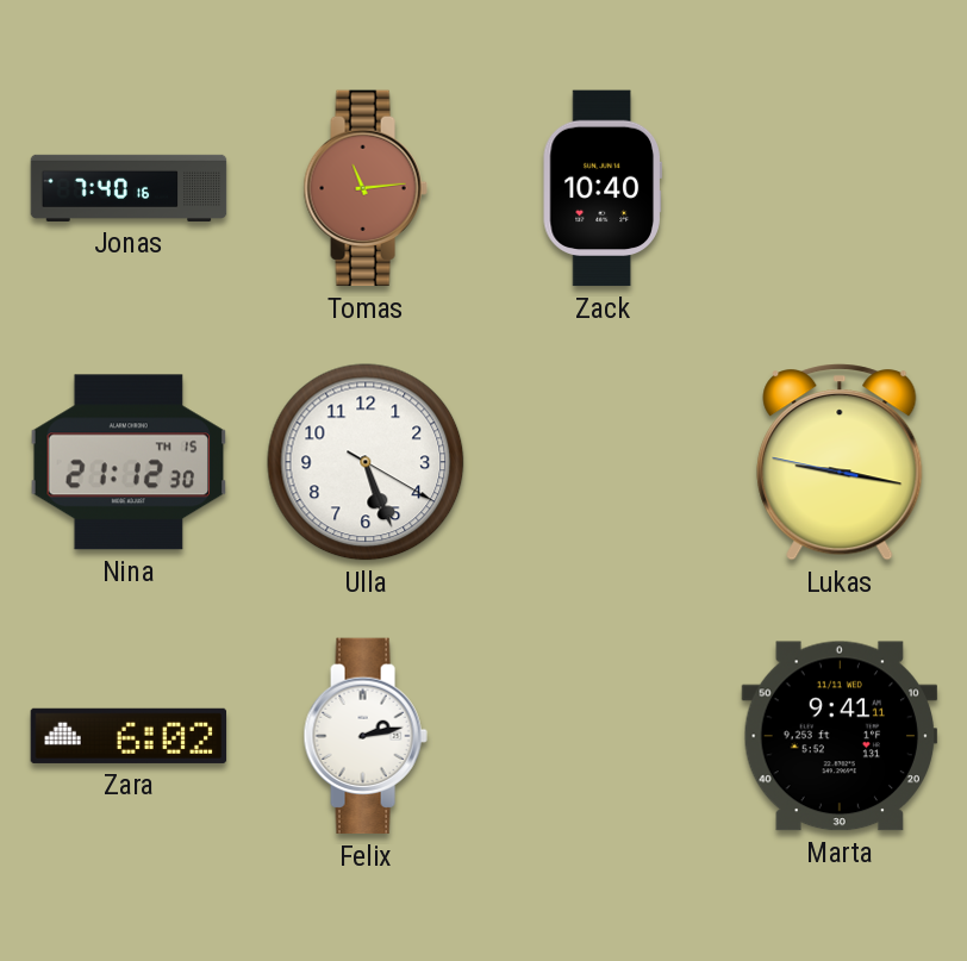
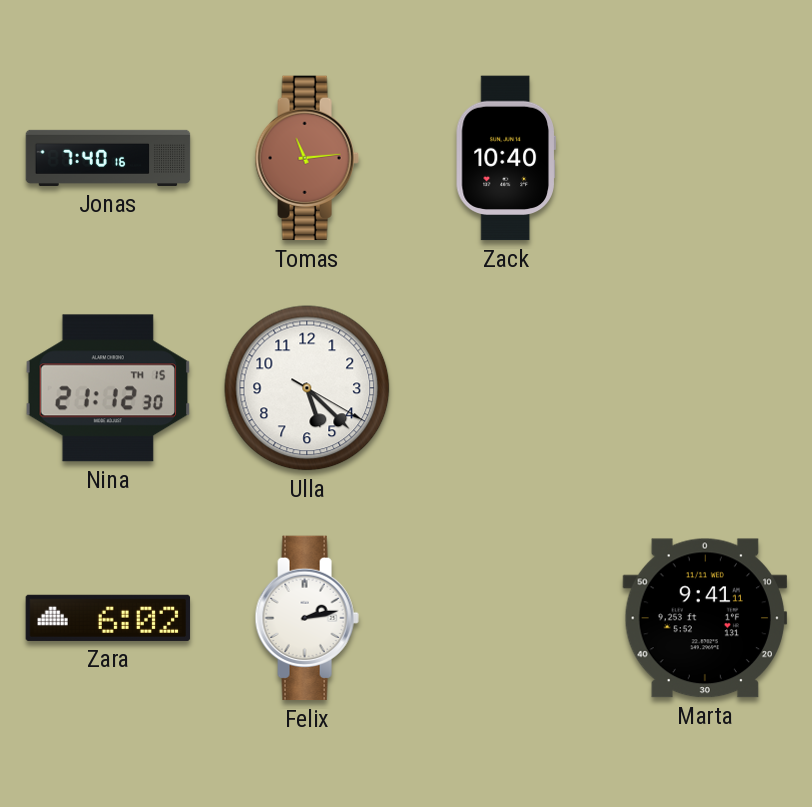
Ulla: 5:26 -> 5:22 (307, 388)
Lukas: 9:16 -> none (840, 462)
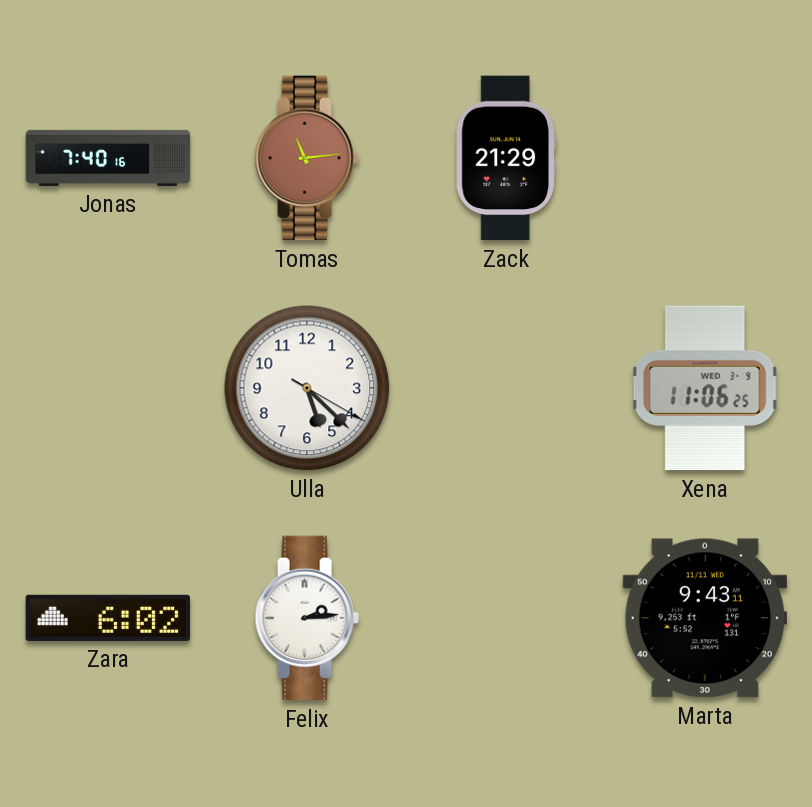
Zack: 10:40 -> 21:29 (506, 158)
Nina: 21:12 -> none (108, 388)
Xena: none -> 11:06 (705, 388)
Felix: 2:13 -> 2:14 (307, 618)
Marta: 9:41 -> 9:43 (705, 618)
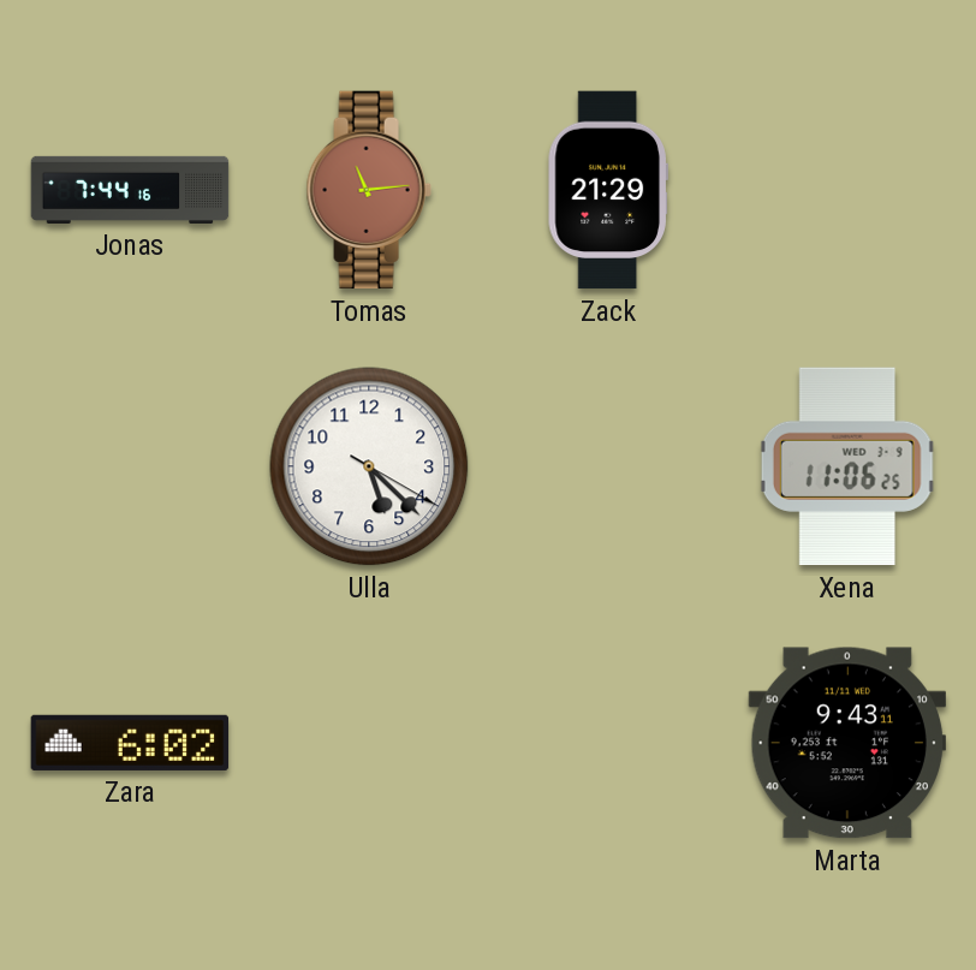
Jonas: 7:40 -> 7:44 (130, 190)
Felix: 2:14 -> none (307, 618)
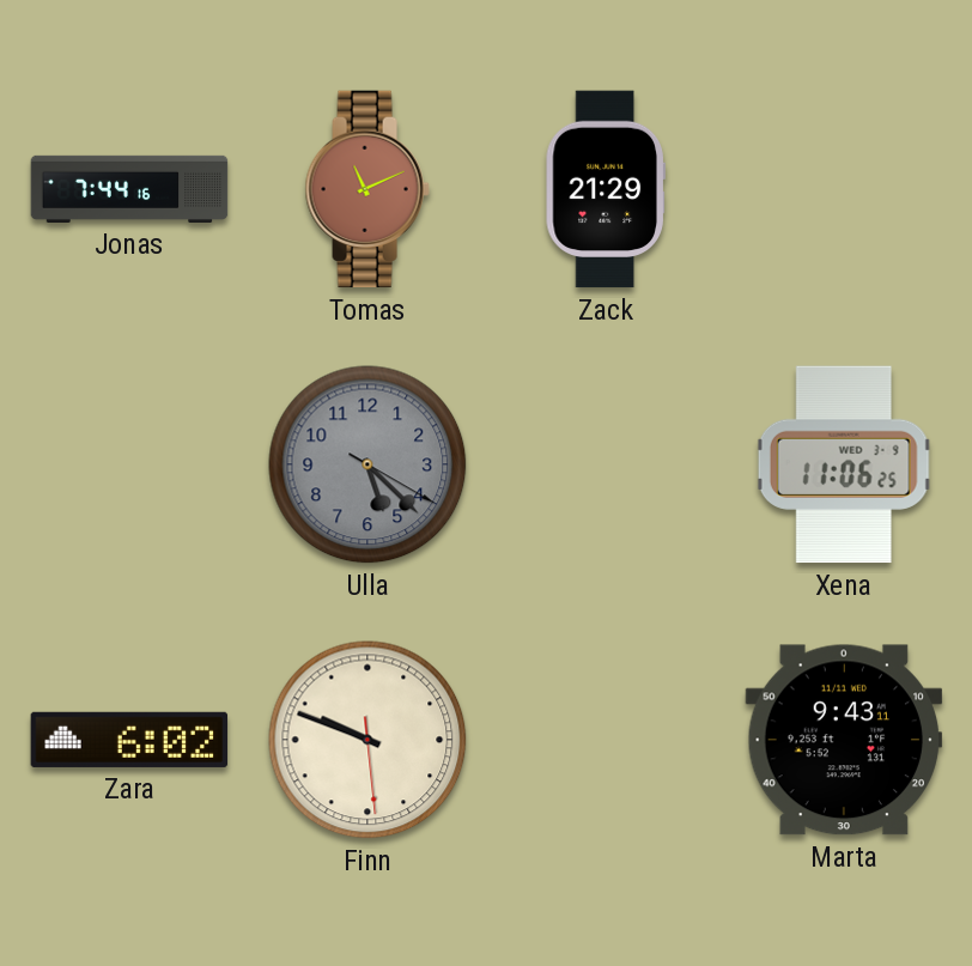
Tomas: 11:14 -> 11:11 (367, 189)
Ulla dial: white -> grey (367, 464)
Finn: none -> 9:48 (367, 740)
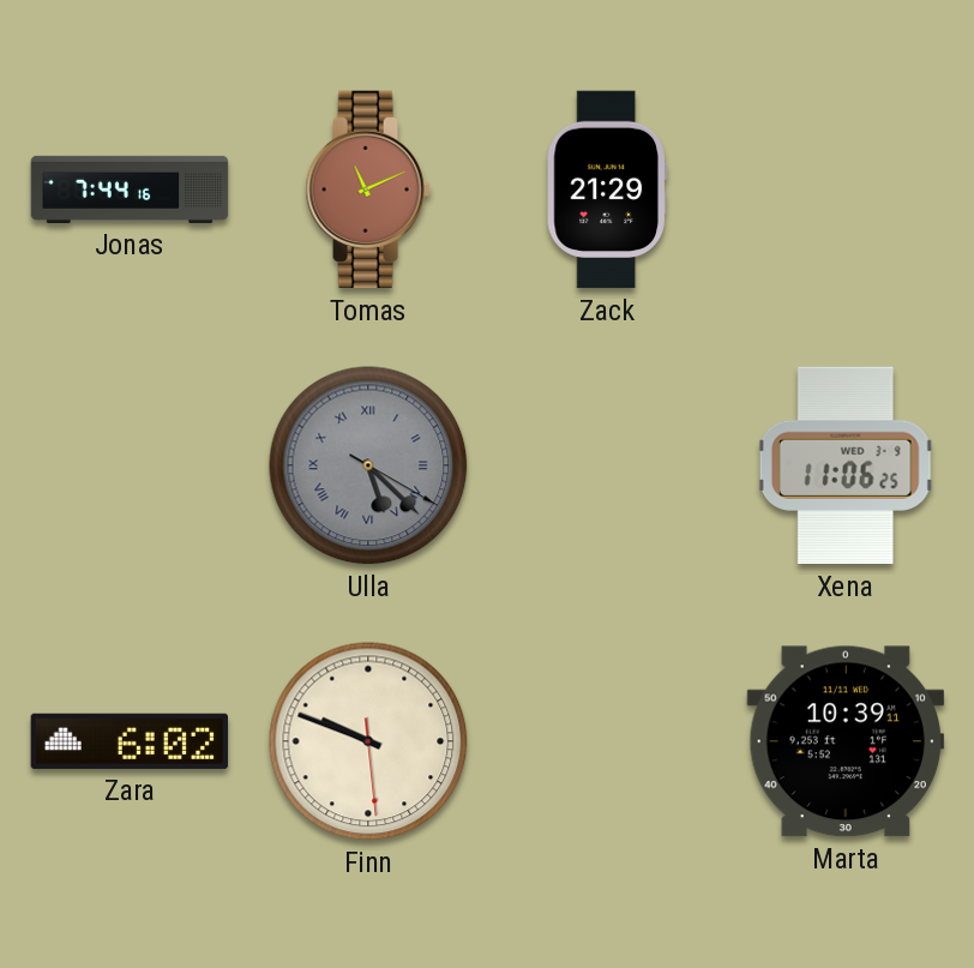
Ulla numerals: Arabic -> Roman (368, 465)
Marta: 9:43 -> 10:39 (846, 741)
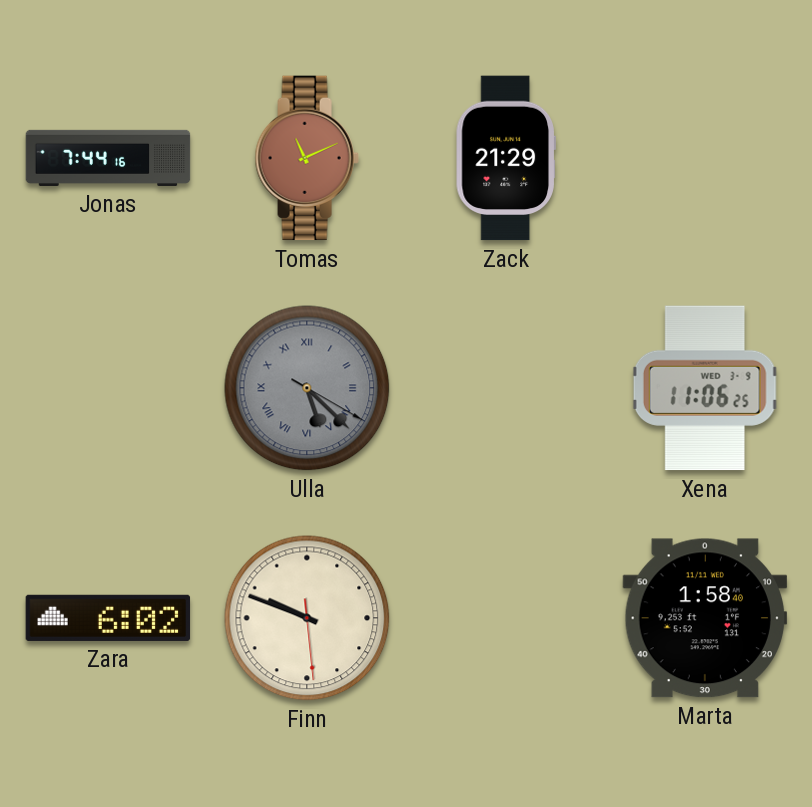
Marta: 10:39 -> 1:58 (705, 618)
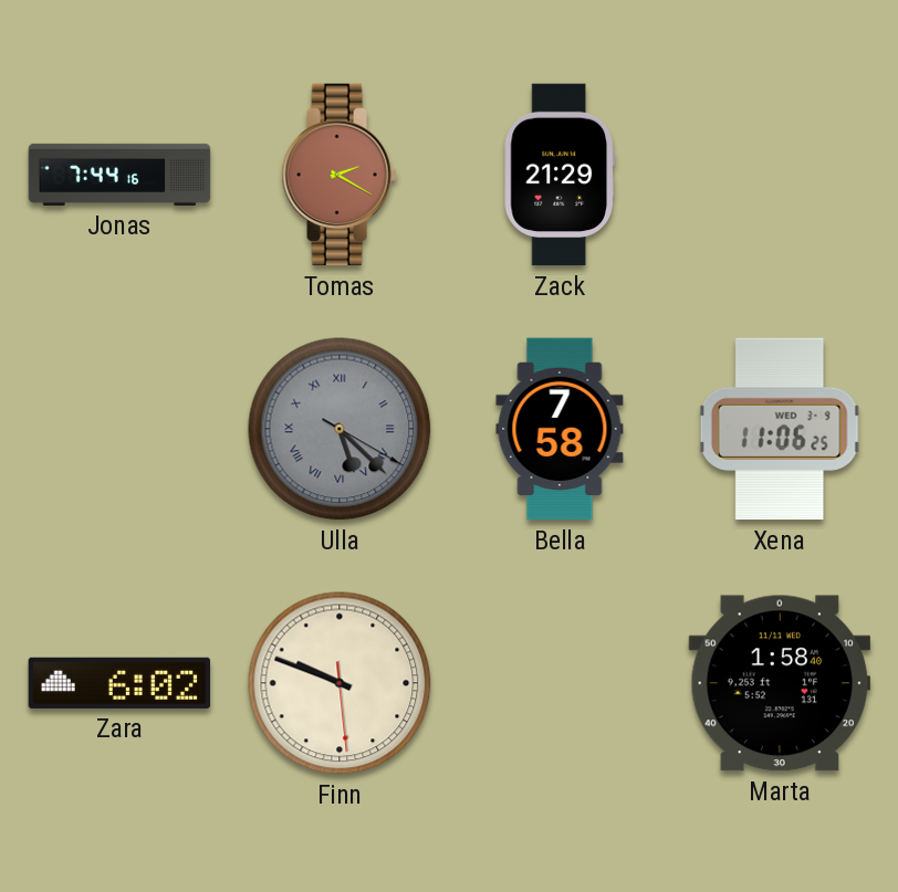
Tomas: 11:11 -> 2:20 (340, 175)
Bella: none -> 7:58 (560, 429)
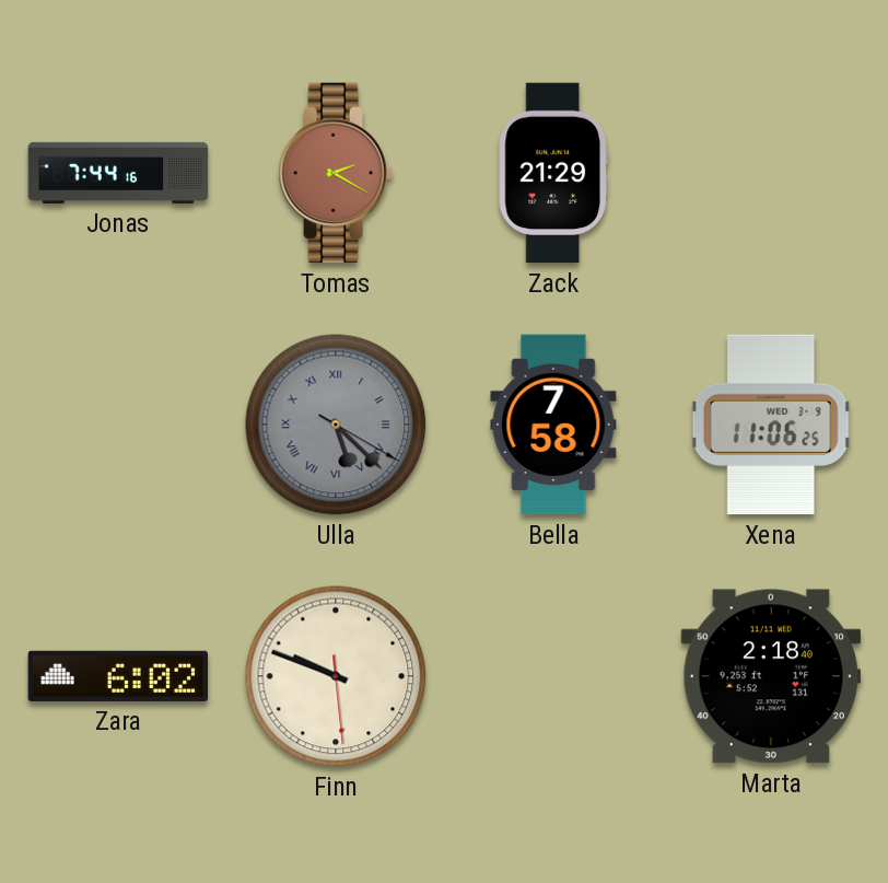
Marta: 1:58 -> 2:18 (771, 676)
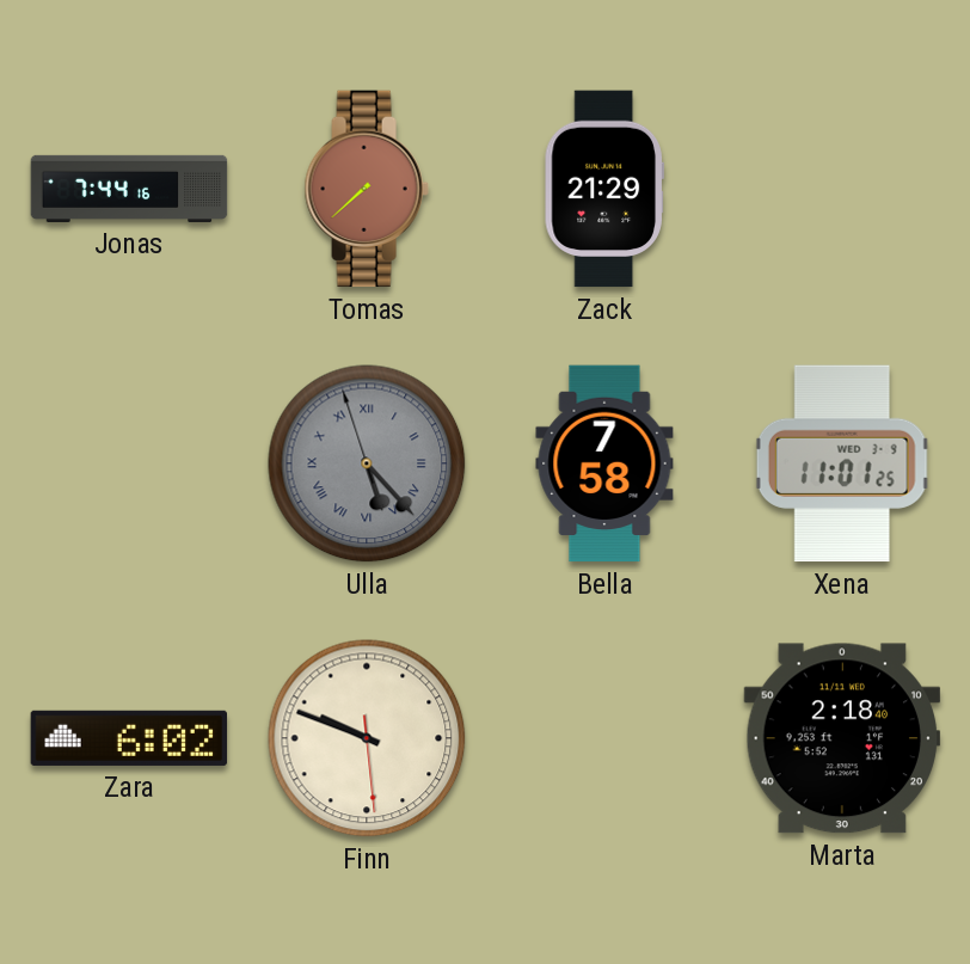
Tomas: 2:20 -> 7:38 (367, 189)
Ulla: 5:22:20 -> 5:22:57 (367, 463)
Xena: 11:06 -> 11:01 (842, 463)
